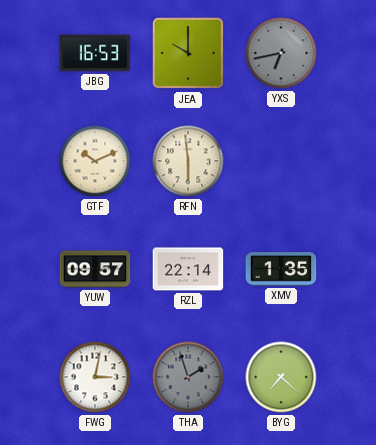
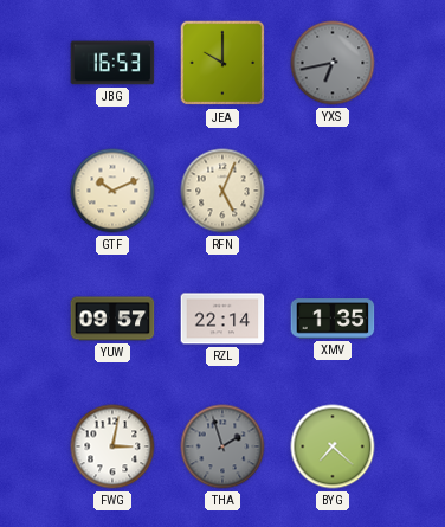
RFN: 5:59 -> 5:04 (222, 191)
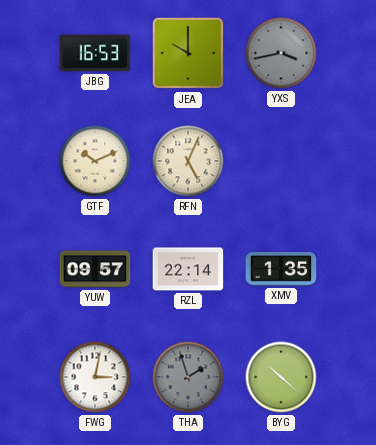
YXS: 6:43 -> 3:43 (281, 53)
BYG: 7:22 -> 10:22 (281, 377)
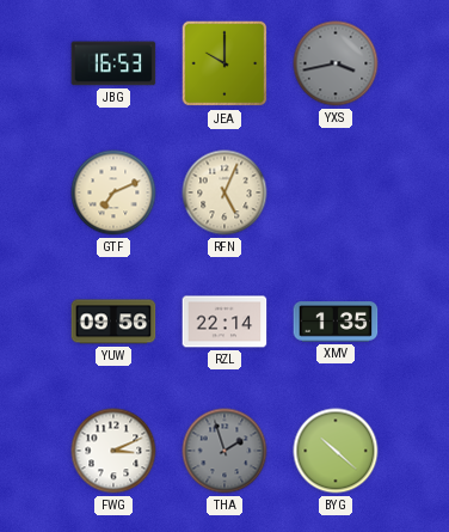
GTF: 10:11 -> 7:11 (113, 192)
YUW: 09:57 -> 09:56 (113, 322)
FWG: 3:02 -> 3:11 (113, 451)
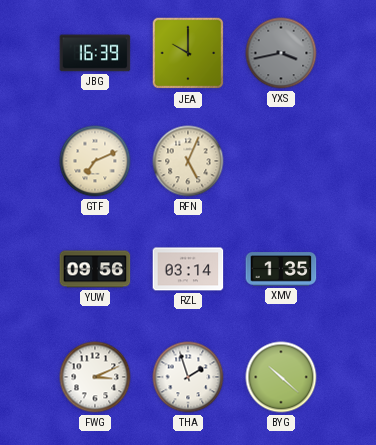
JBG: 16:53 -> 16:39 (95, 53)
RZL: 22:14 -> 03:14 (188, 269)
THA dial: grey -> white (188, 377)
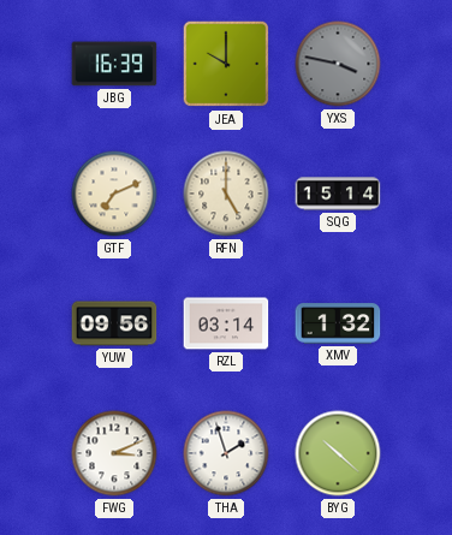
YXS: 3:43 -> 3:47 (338, 64)
RFN: 5:04 -> 5:00 (226, 194)
SQG: none -> 15:14 (338, 194)
XMV: 1:35 -> 1:32 (338, 323)
